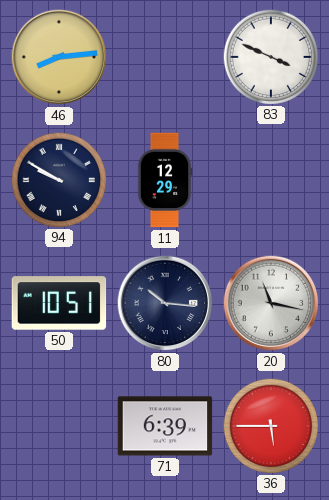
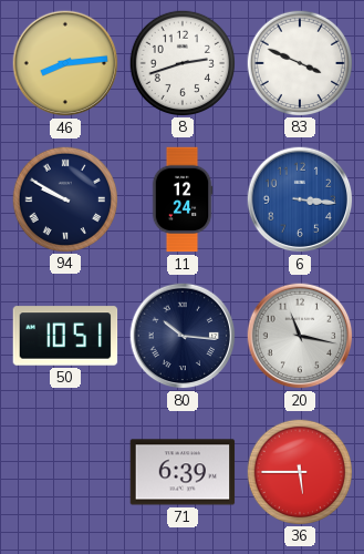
8: none -> 2:42 (181, 62)
11: 12:29 -> 12:24 (183, 199)
6: none -> 3:16 (300, 199)
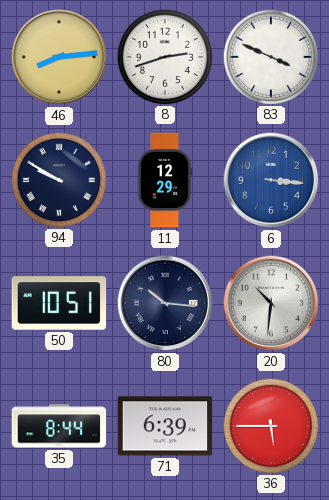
11: 12:24 -> 12:29 (165, 180)
20: 11:17 -> 10:31 (271, 303)
35: none -> 8:44 (59, 426)
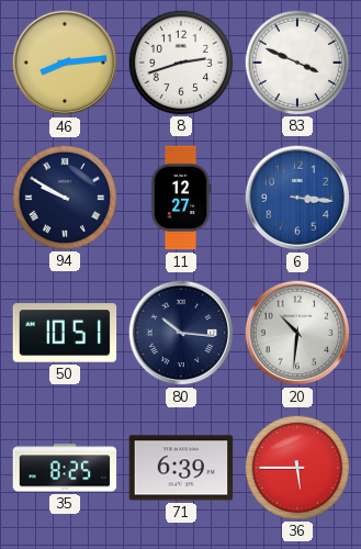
11: 12:29 -> 12:27 (181, 198)
35: 8:44 -> 8:25 (65, 468)
